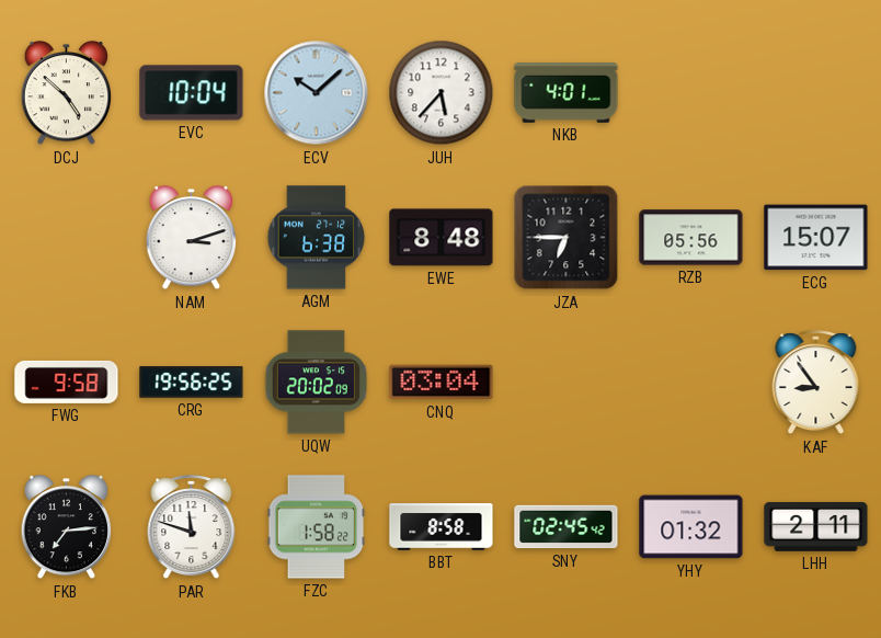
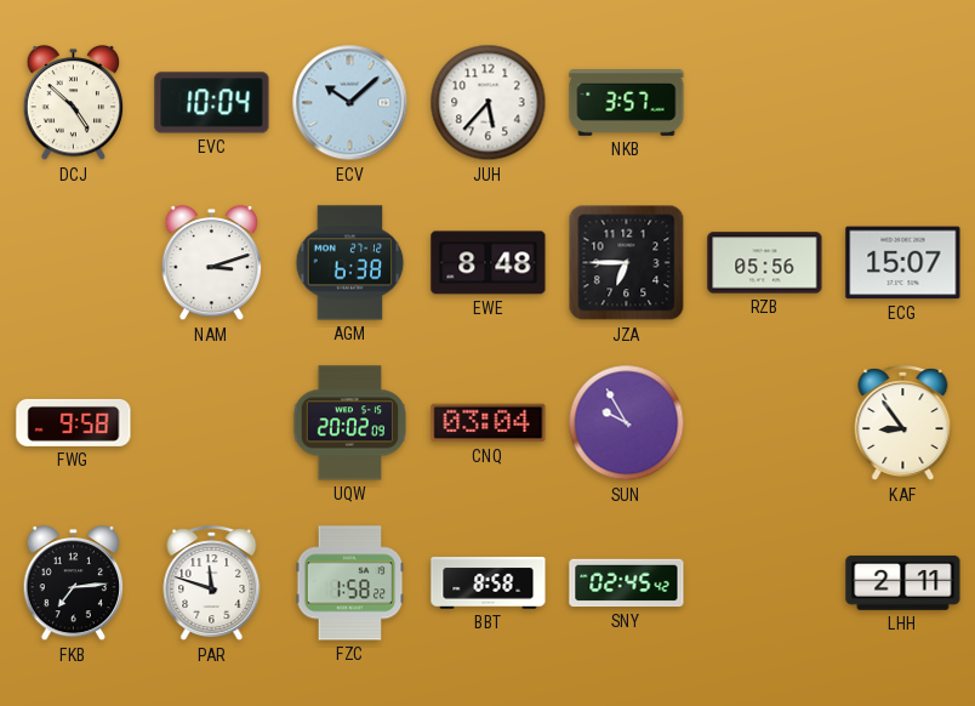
NKB: 4:01 -> 3:57 (627, 103)
CRG: 19:56 -> none (192, 383)
SUN: none -> 9:55 (627, 423)
YHY: 01:32 -> none (691, 527)
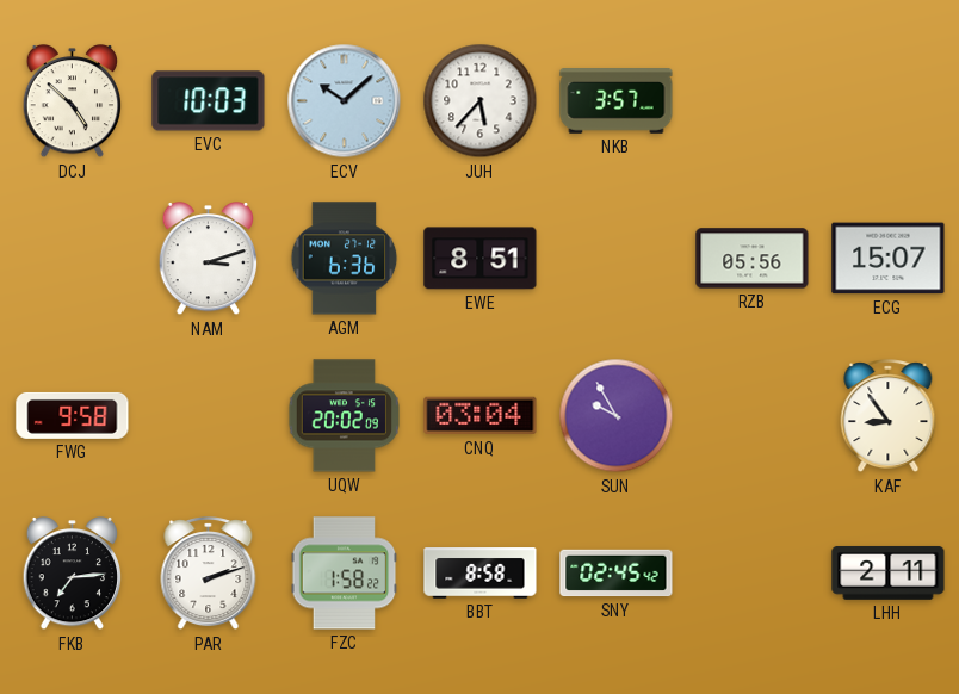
EVC: 10:04 -> 10:03 (209, 101)
AGM: 6:38 -> 6:36 (345, 259)
EWE: 8:48 -> 8:51 (481, 259)
JZA: 6:45 -> none (627, 263)
PAR: 11:48 -> 2:12 (209, 574)
